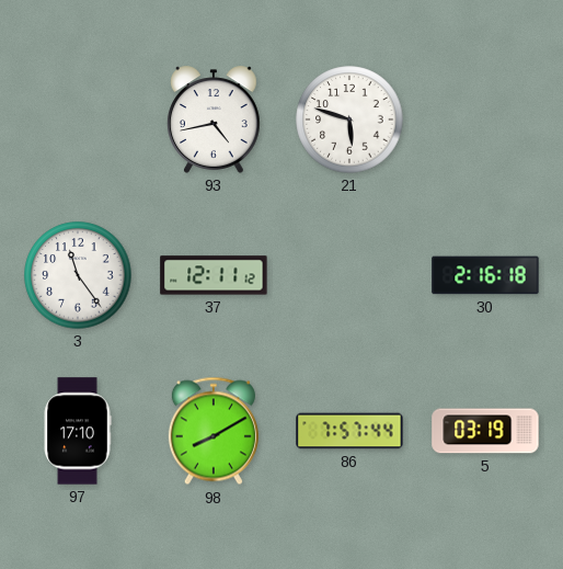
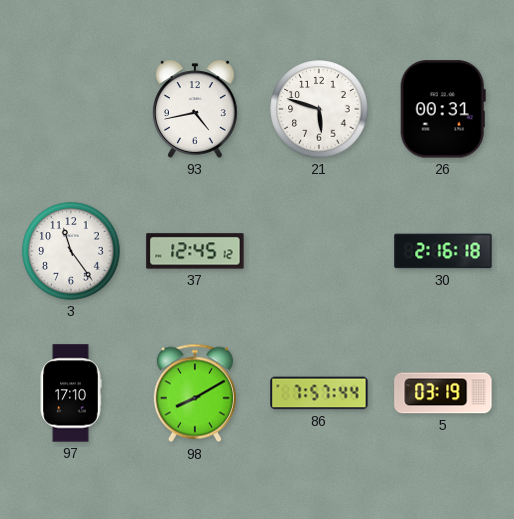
26: none -> 00:31 (443, 109)
37: 12:11 -> 12:45 (195, 251)
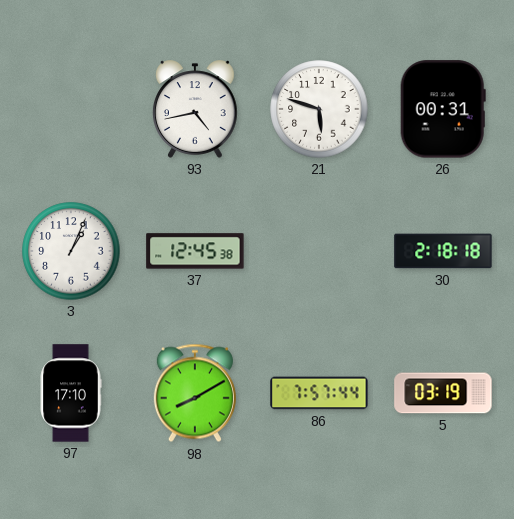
3: 11:24 -> 1:04 (71, 251)
37: 12:45:12 -> 12:45:38 (195, 251)
30: 2:16 -> 2:18 (443, 251)
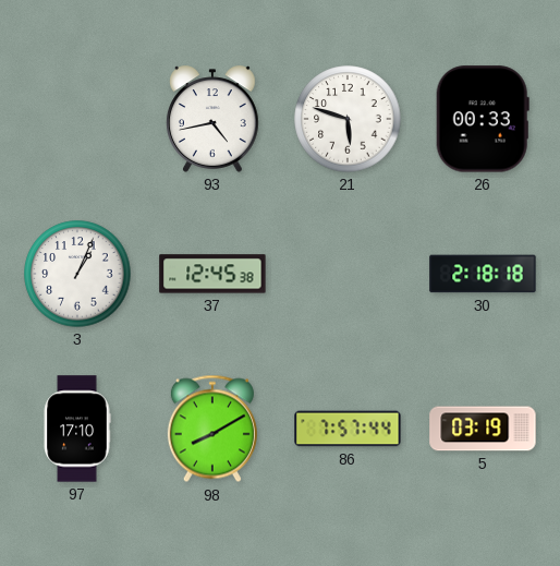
26: 00:31 -> 00:33 (483, 119)
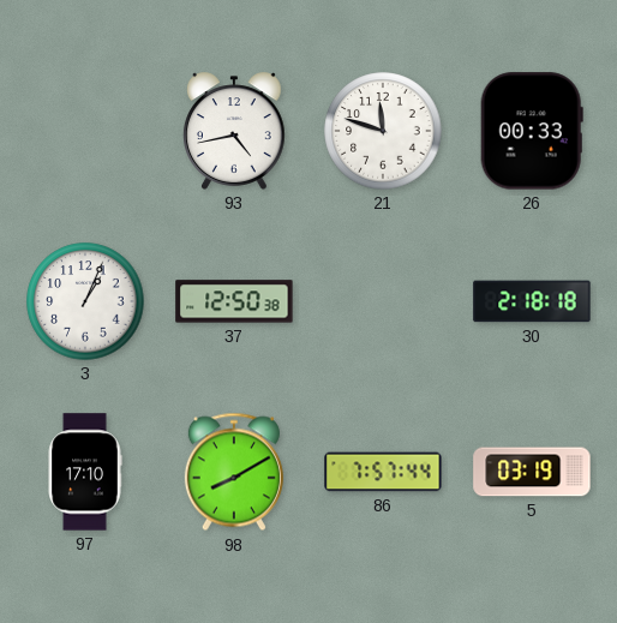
21: 5:48 -> 11:48 (383, 131)
37: 12:45 -> 12:50 (234, 301)
